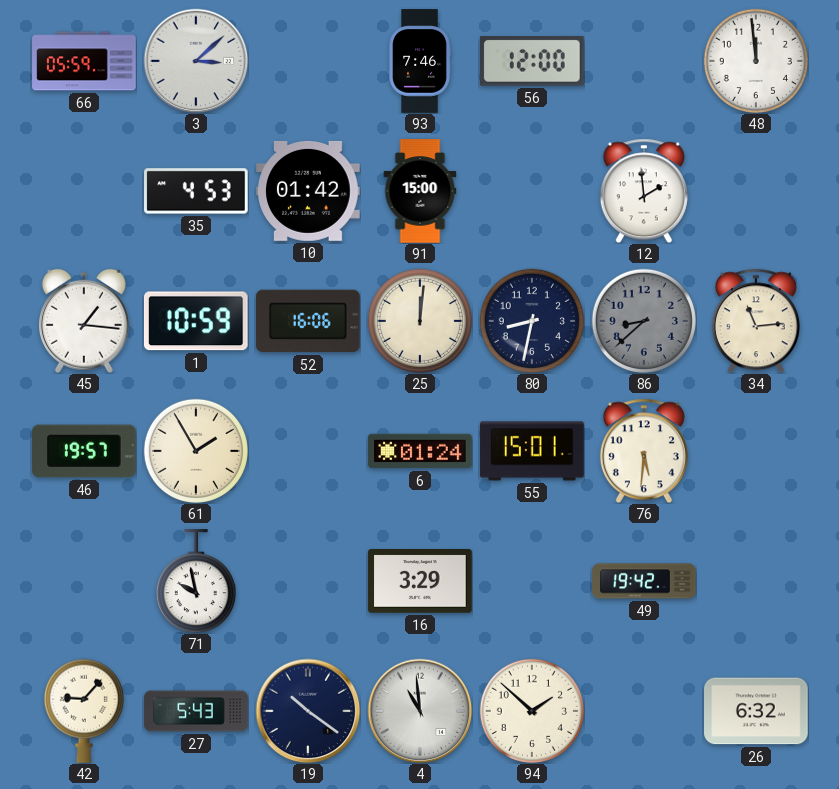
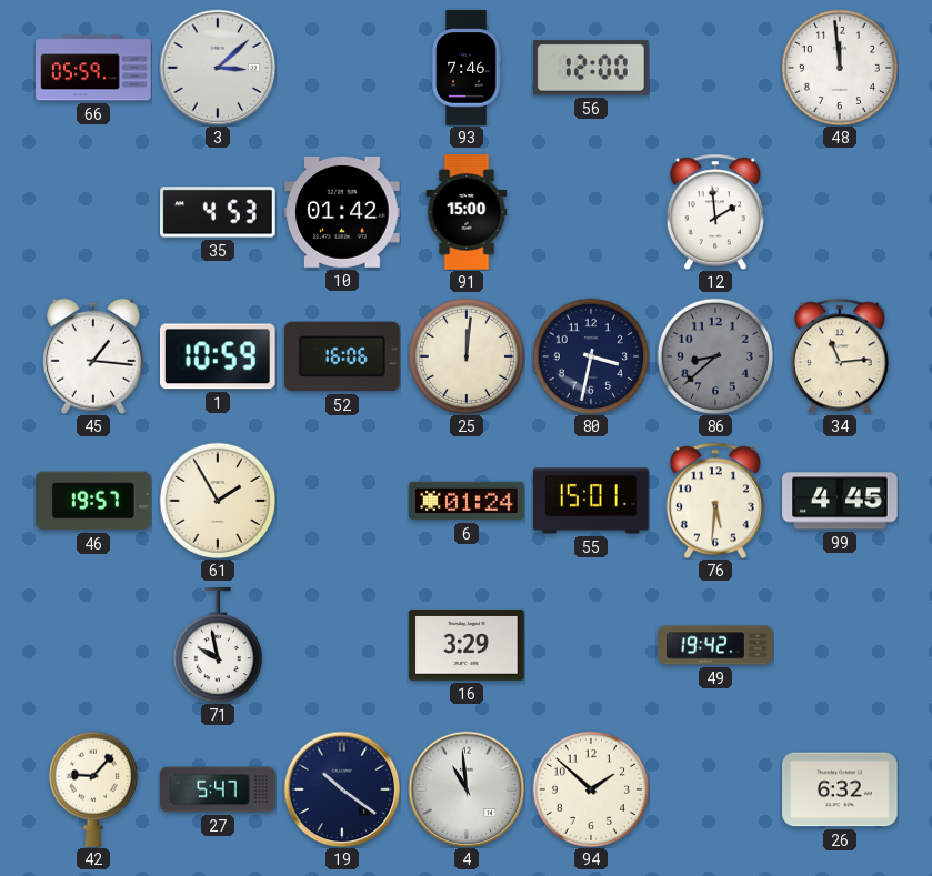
80: 8:32 -> 3:32 (591, 356)
99: none -> 4:45 (840, 501)
27: 5:43 -> 5:47 (218, 789)
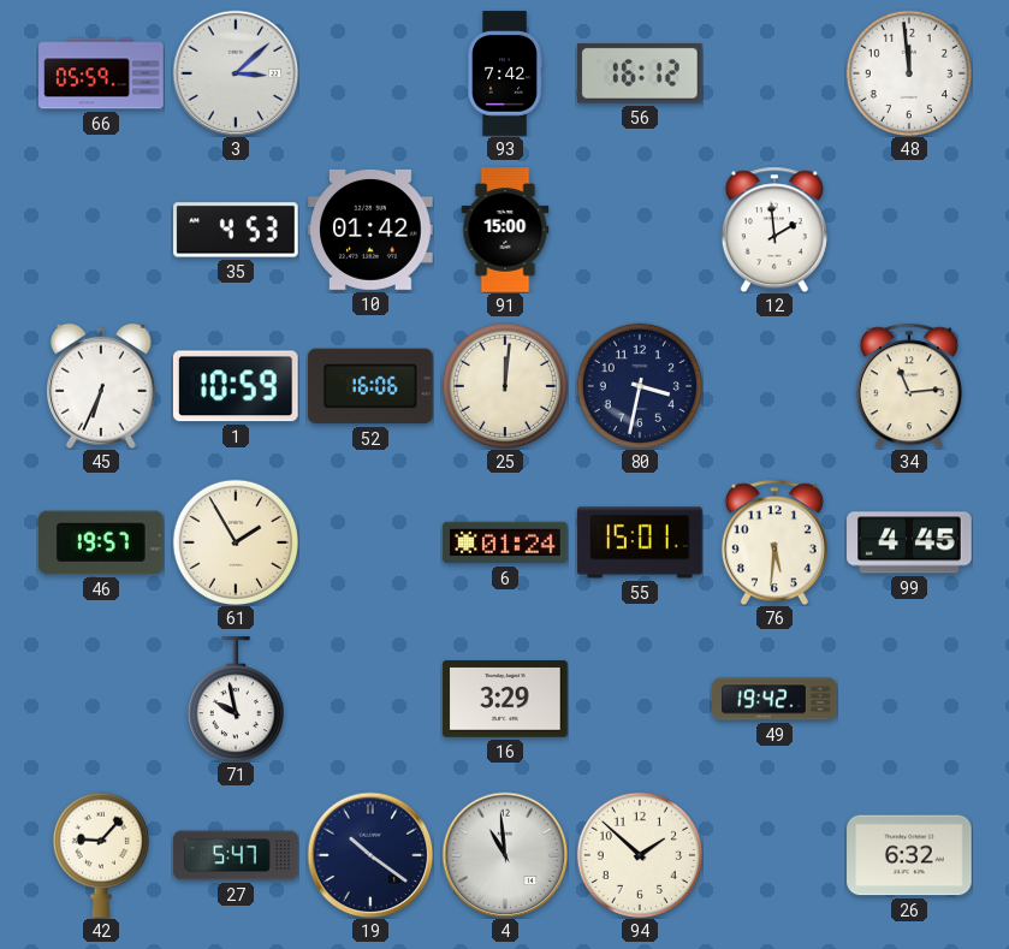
93: 7:46 -> 7:42 (505, 73)
56: 12:00 -> 16:12 (641, 73)
45: 1:16 -> 6:34 (101, 386)
86: 8:38 -> none (715, 356)
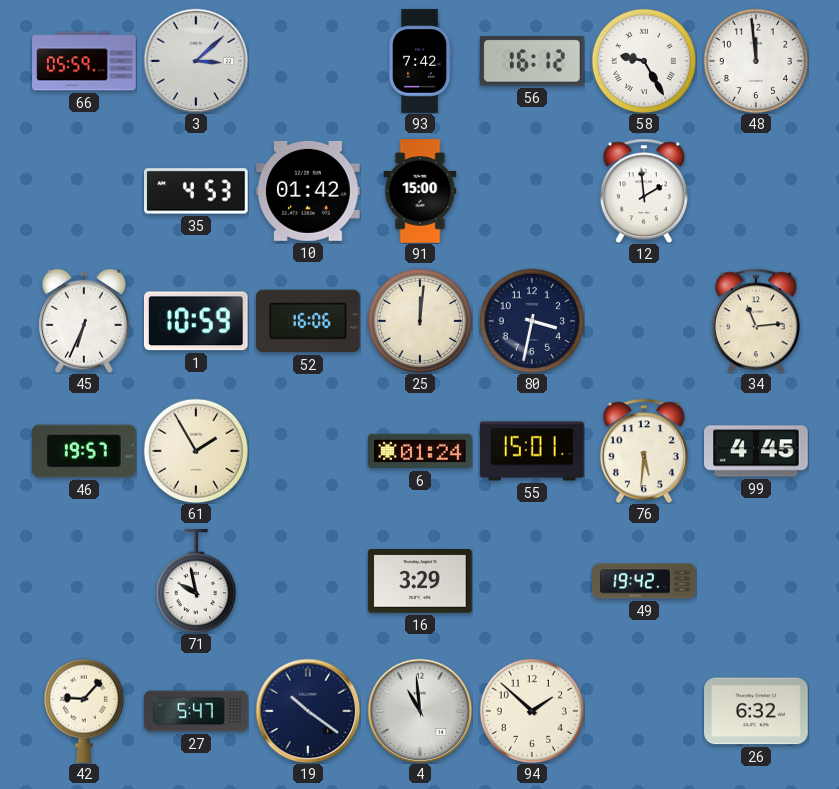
58: none -> 9:25 (644, 61)
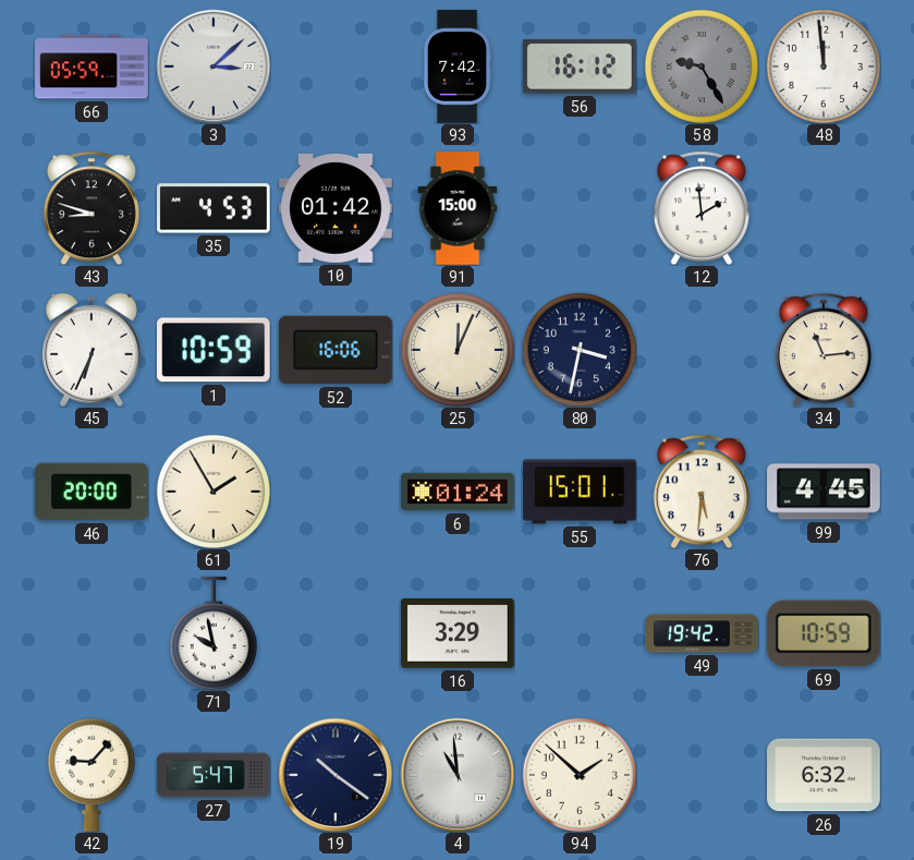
58 dial: white -> grey (702, 66)
43: none -> 8:48 (92, 208)
25: 12:01 -> 12:04 (458, 350)
46: 19:57 -> 20:00 (93, 492)
69: none -> 10:59 (824, 633)
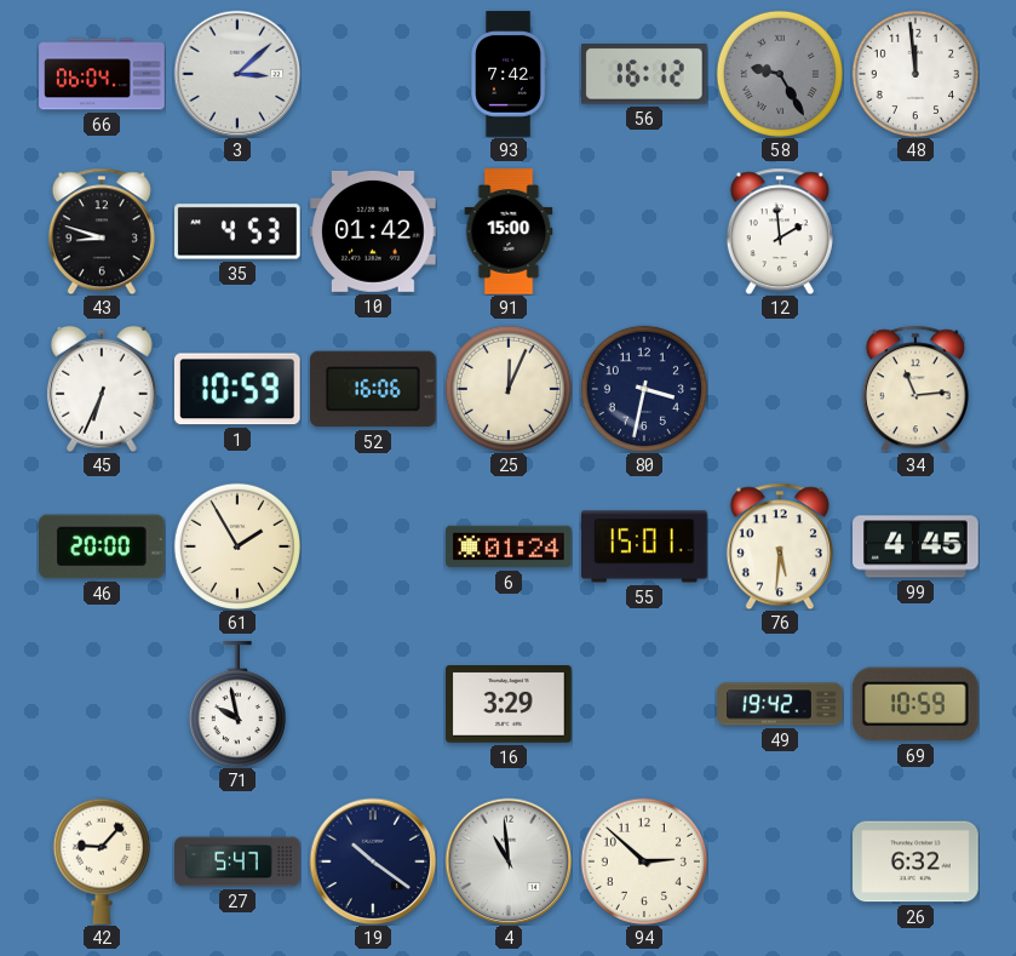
66: 05:59 -> 06:04 (102, 74)
94: 1:52 -> 2:52 (644, 861)
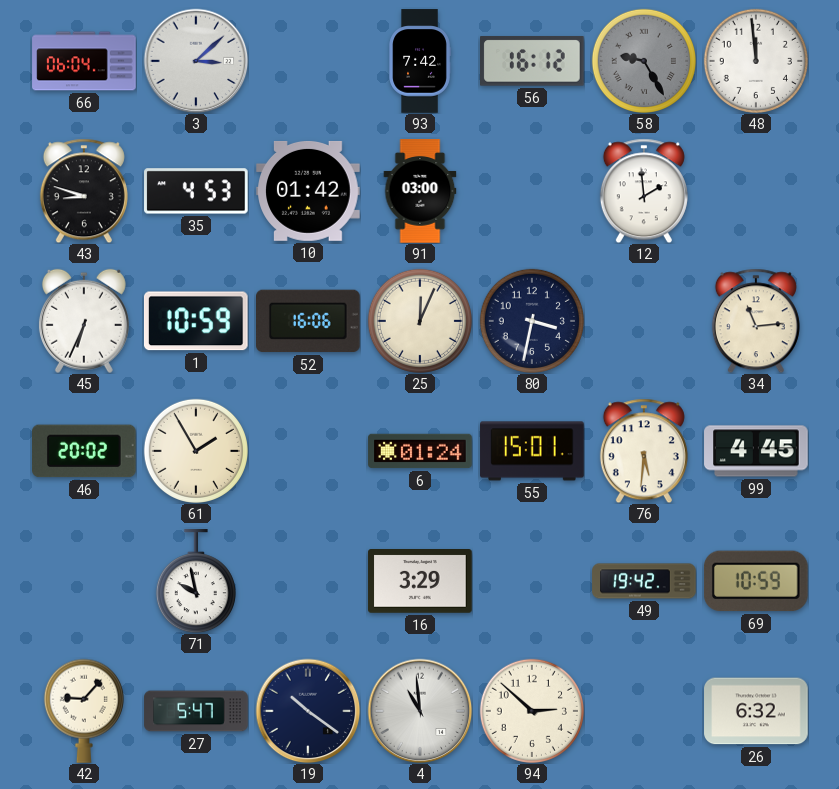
91: 15:00 -> 03:00 (420, 191)
46: 20:00 -> 20:02 (85, 451)
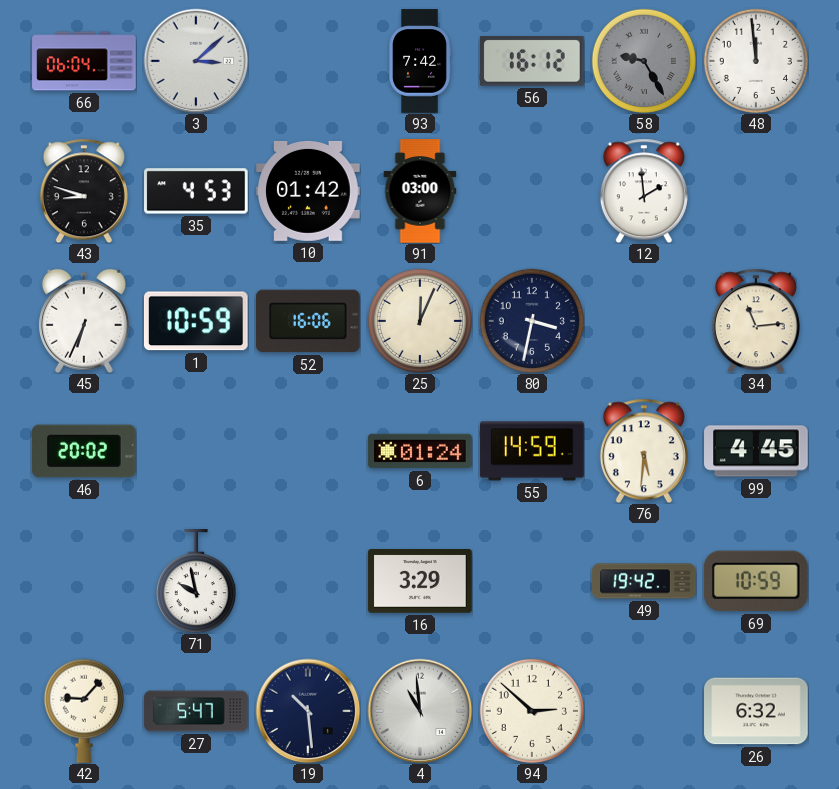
61: 1:55 -> none (196, 451)
55: 15:01 -> 14:59 (532, 451)
19: 10:21 -> 10:29 (308, 711)
